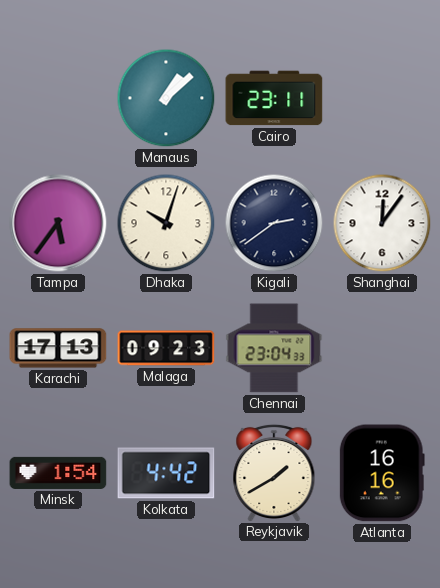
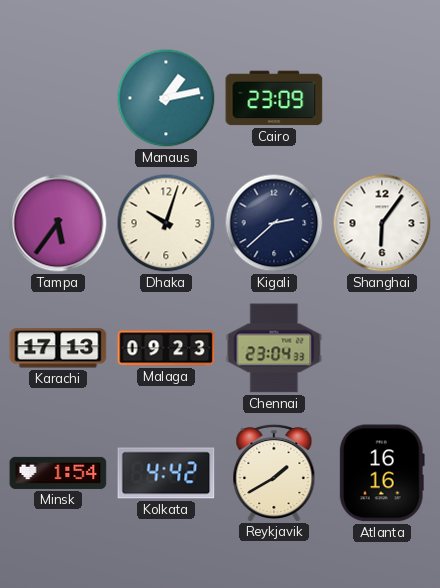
Manaus: 1:08 -> 1:13 (166, 98)
Cairo: 23:11 -> 23:09 (274, 98)
Kigali: 2:39 -> 2:38 (274, 223)
Shanghai: 12:06 -> 6:06 (382, 223)
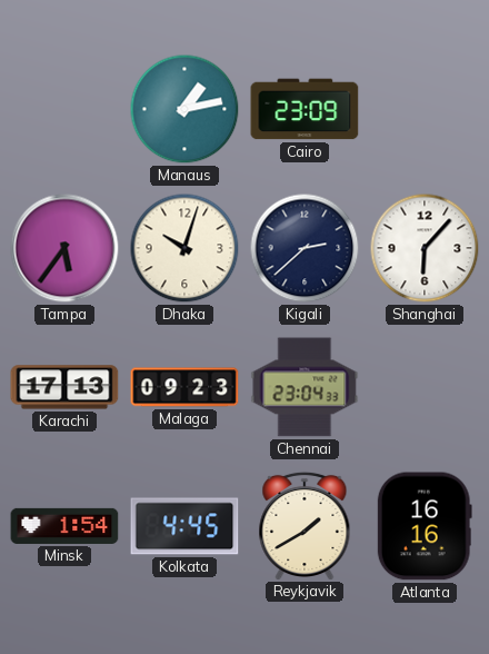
Shanghai: 6:06 -> 6:07 (425, 248)
Kolkata: 4:42 -> 4:45 (184, 526)
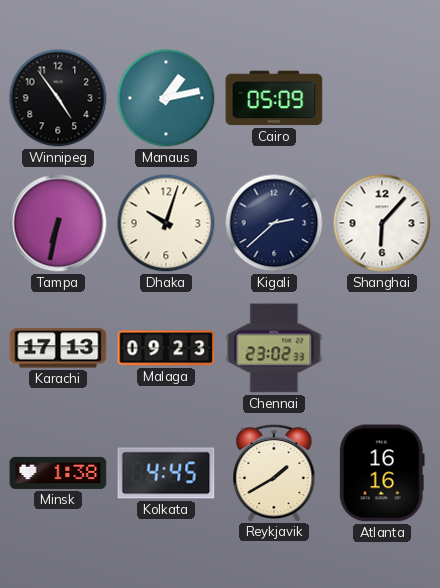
Winnipeg: none -> 4:54 (58, 98)
Cairo: 23:09 -> 05:09 (274, 98)
Tampa: 5:36 -> 6:32 (58, 223)
Chennai: 23:04 -> 23:02 (274, 348)
Minsk: 1:54 -> 1:38 (58, 473)
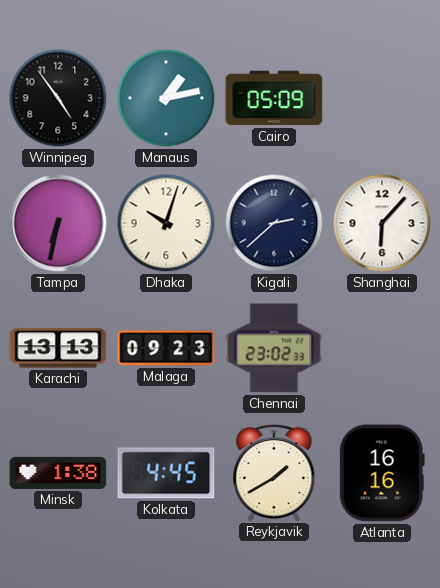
Karachi: 17:13 -> 13:13 (58, 348)
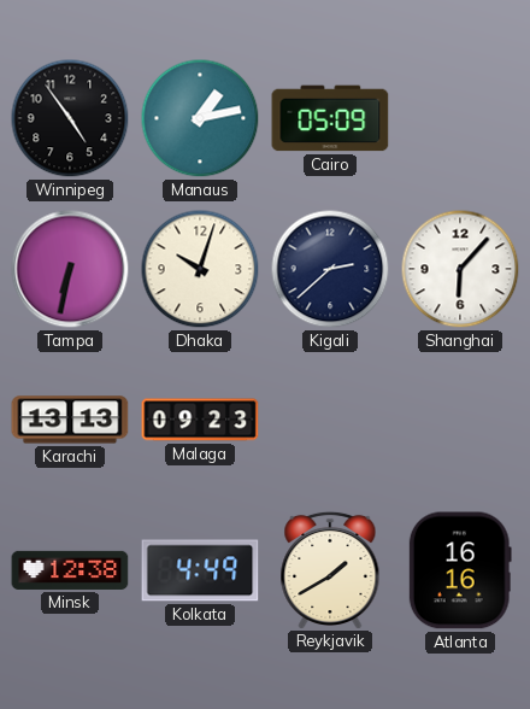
Chennai: 23:02 -> none (274, 348)
Minsk: 1:38 -> 12:38 (70, 570)
Kolkata: 4:45 -> 4:49 (200, 570)
